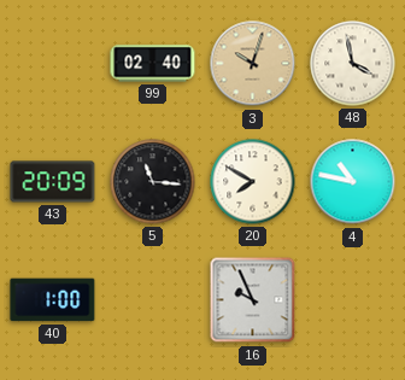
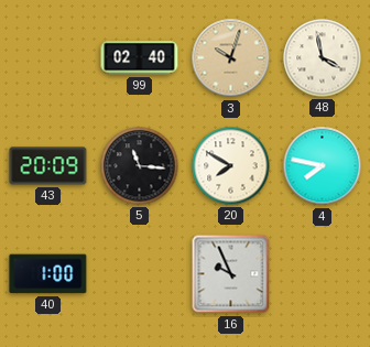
4: 10:47 -> 7:47 (323, 166)
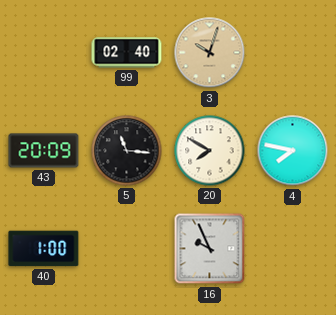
48: 3:58 -> none (323, 58)
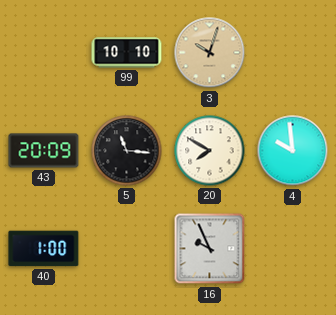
99: 02:40 -> 10:10 (127, 53)
4: 7:47 -> 9:59 (293, 151)
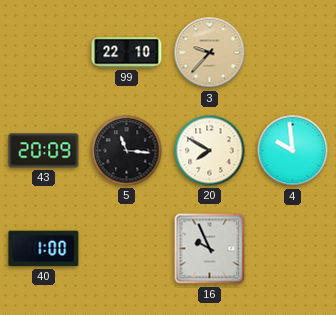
99: 10:10 -> 22:10 (127, 53)
3: 10:03 -> 9:37 (210, 53)
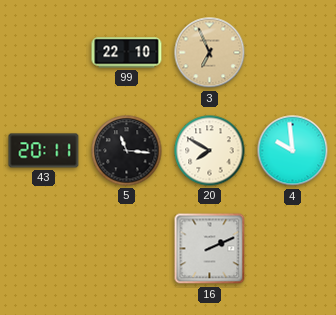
3: 9:37 -> 6:56 (210, 53)
43: 20:09 -> 20:11 (44, 151)
40: 1:00 -> none (44, 249)
16: 9:56 -> 2:11 (210, 249)
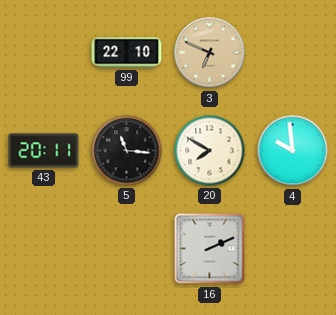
3: 6:56 -> 6:49 (210, 53)
